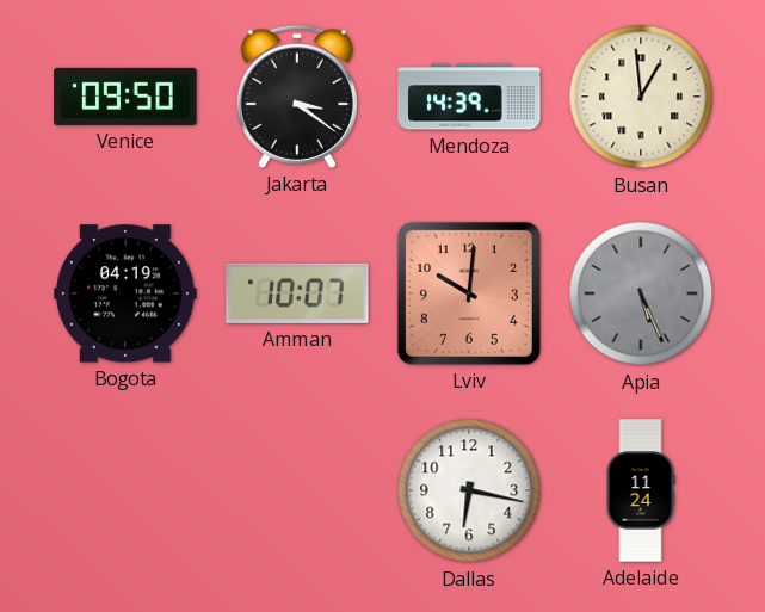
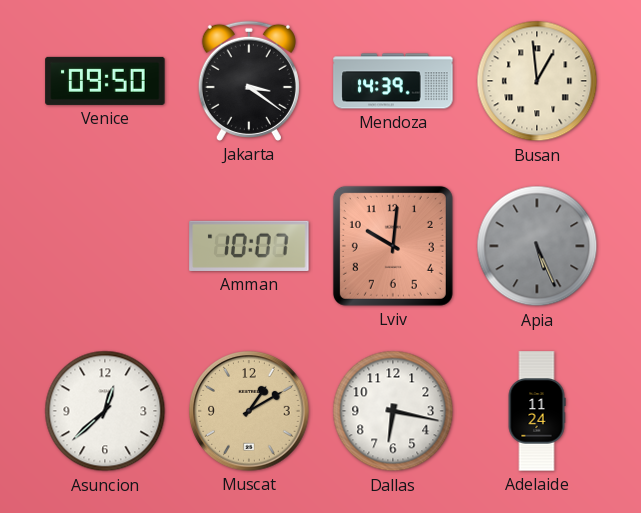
Bogota: 04:19 -> none (125, 293)
Asuncion: none -> 12:38 (105, 411)
Muscat: none -> 1:10 (249, 411)
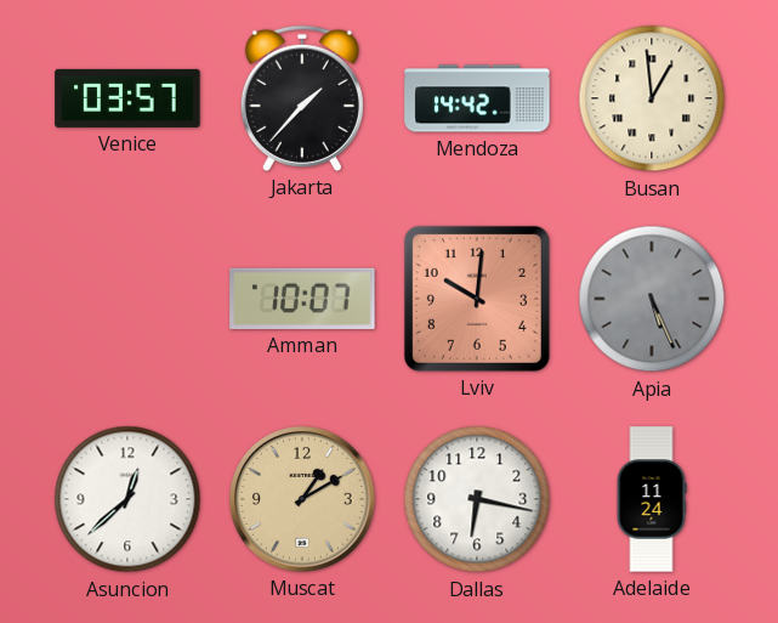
Venice: 09:50 -> 03:57 (127, 98)
Jakarta: 3:21 -> 1:37 (302, 98)
Mendoza: 14:39 -> 14:42 (477, 98)
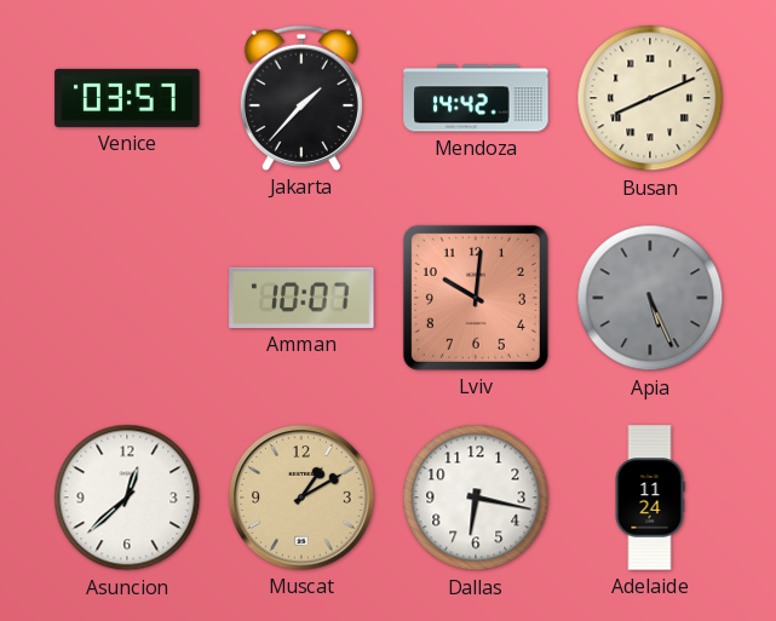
Busan: 12:59 -> 8:11 (650, 98)
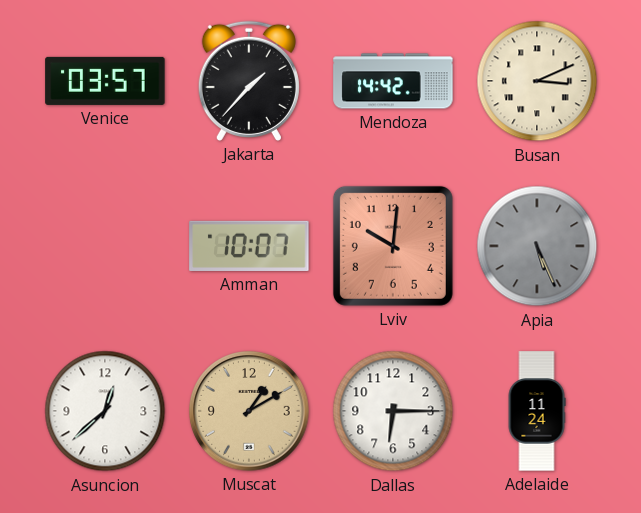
Busan: 8:11 -> 3:11 (537, 81)
Dallas: 6:17 -> 6:15 (393, 411)
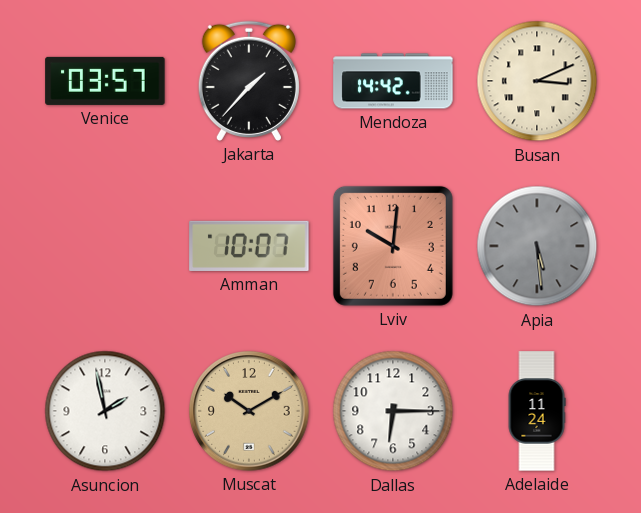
Apia: 5:26 -> 5:29 (537, 246)
Asuncion: 12:38 -> 1:58 (105, 411)
Muscat: 1:10 -> 10:10 (249, 411)
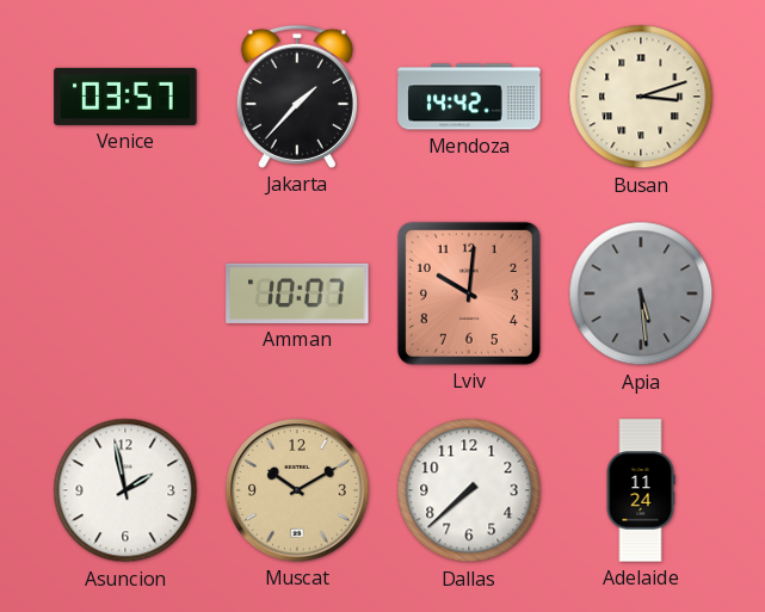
Busan: 3:11 -> 3:12 (641, 97)
Dallas: 6:15 -> 7:38 (469, 490)
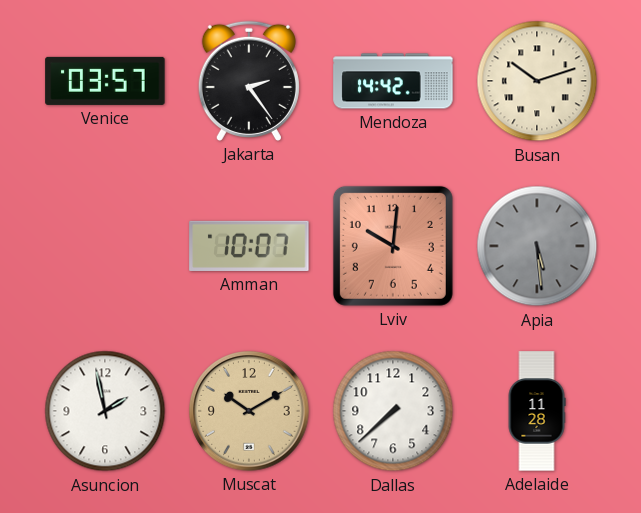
Jakarta: 1:37 -> 2:24 (249, 81)
Busan: 3:12 -> 10:12 (537, 81)
Adelaide: 11:24 -> 11:28 (537, 411)
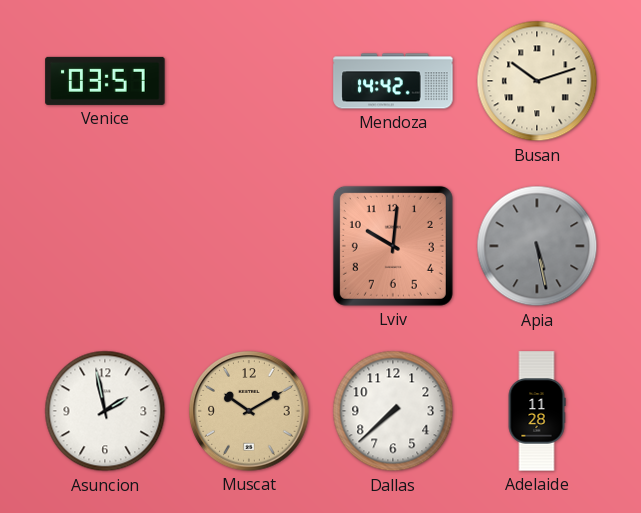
Jakarta: 2:24 -> none (249, 81)
Amman: 10:07 -> none (249, 246)
Apia: 5:29 -> 5:28 (537, 246)
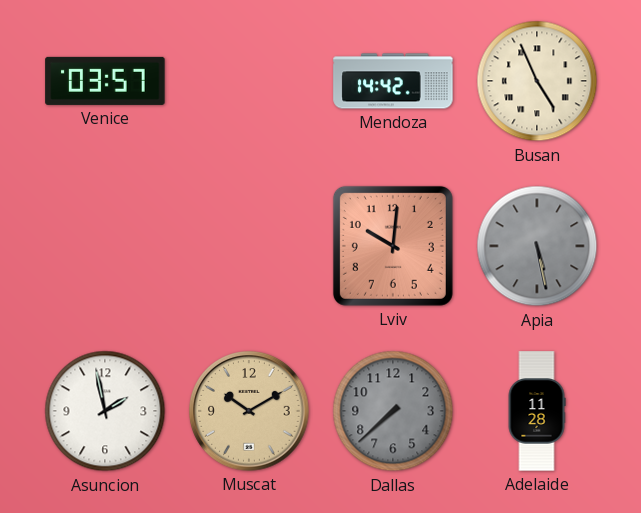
Busan: 10:12 -> 4:56 (537, 81)
Dallas dial: white -> grey (393, 411)
